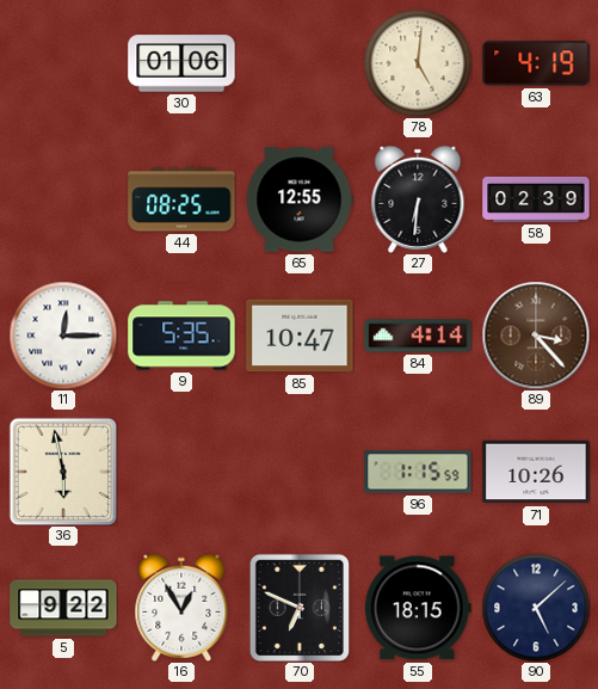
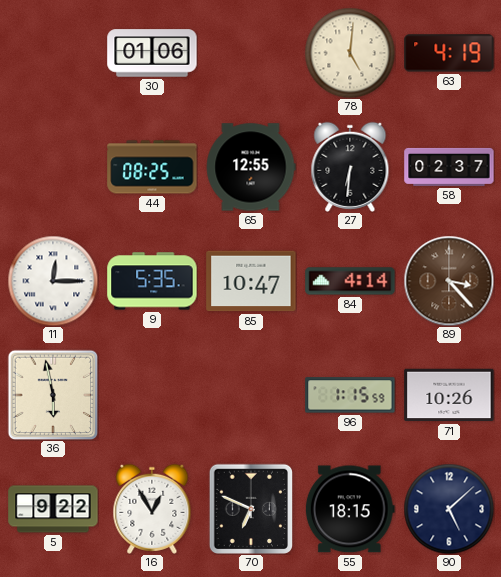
58: 02:39 -> 02:37 (449, 167)
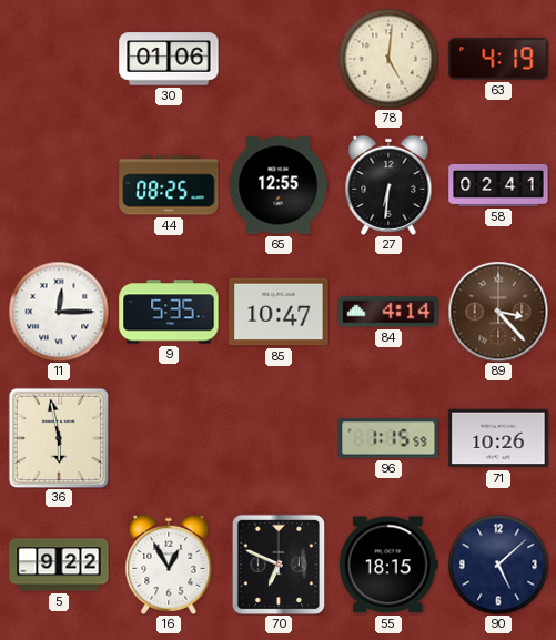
58: 02:37 -> 02:41 (498, 185)
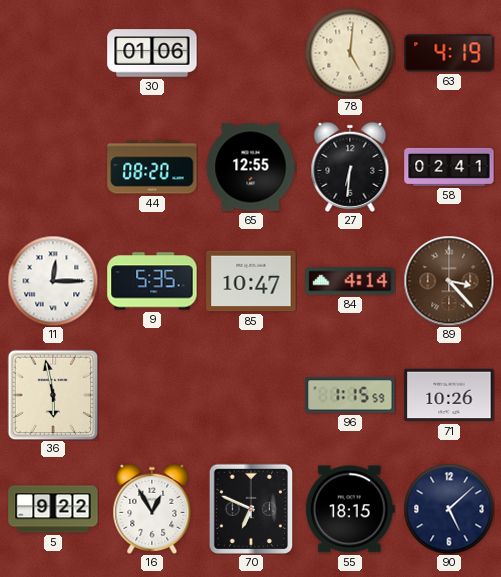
44: 08:25 -> 08:20 (152, 167)
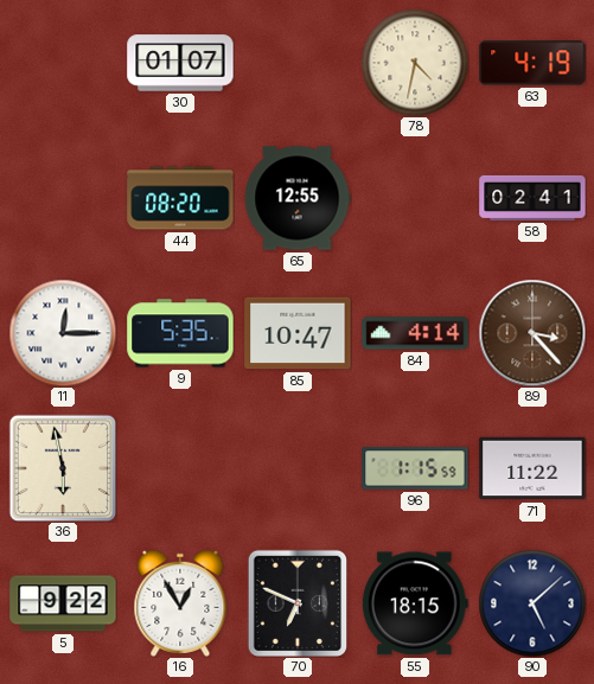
30: 01:06 -> 01:07 (180, 63)
78: 5:01 -> 4:32 (415, 63)
27: 6:31 -> none (350, 167)
71: 10:26 -> 11:22 (532, 468)
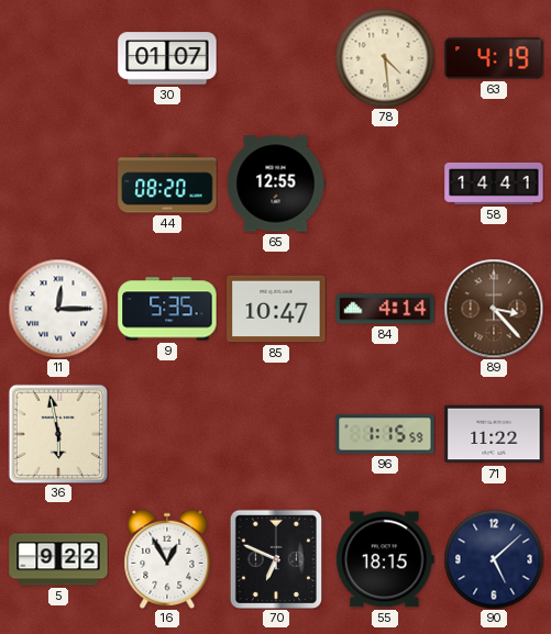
78: 4:32 -> 4:29 (385, 58)
58: 02:41 -> 14:41 (494, 183)
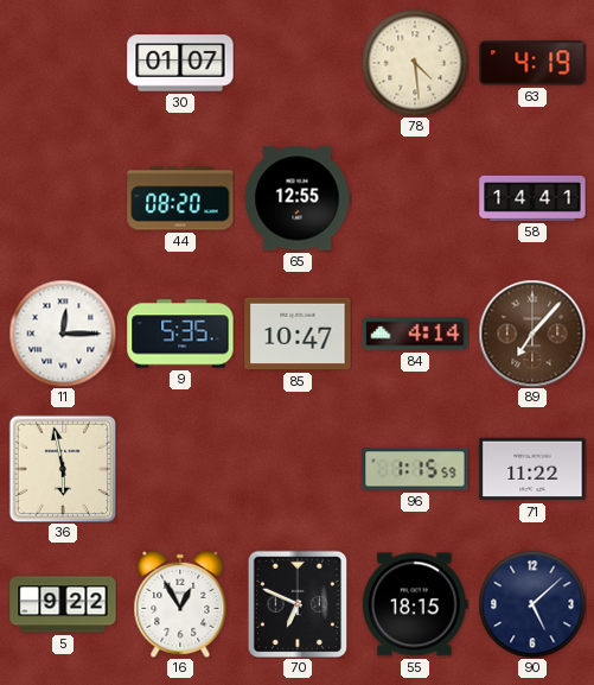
89: 3:23 -> 7:07 (532, 334)
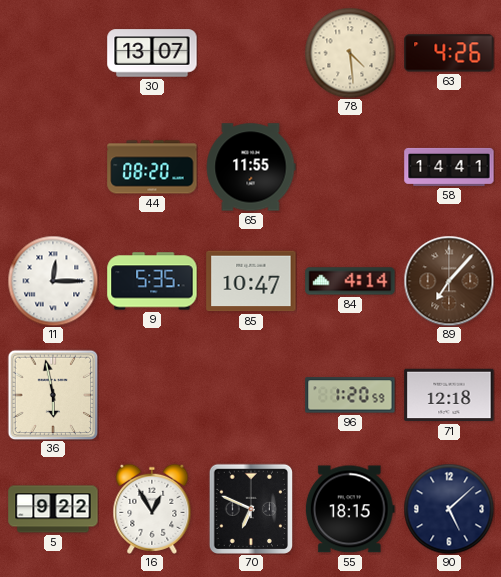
30: 01:07 -> 13:07 (152, 53)
63: 4:19 -> 4:26 (449, 53)
65: 12:55 -> 11:55 (251, 167)
96: 1:15 -> 1:20 (350, 395)
71: 11:22 -> 12:18 (449, 395)
